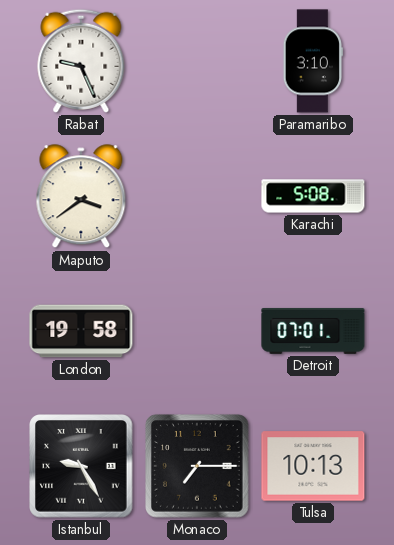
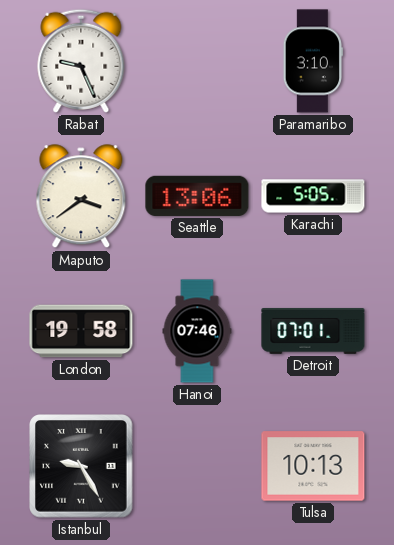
Seattle: none -> 13:06 (197, 196)
Karachi: 5:08 -> 5:05 (313, 196)
Hanoi: none -> 07:46 (197, 331)
Monaco: 7:15 -> none (197, 466)
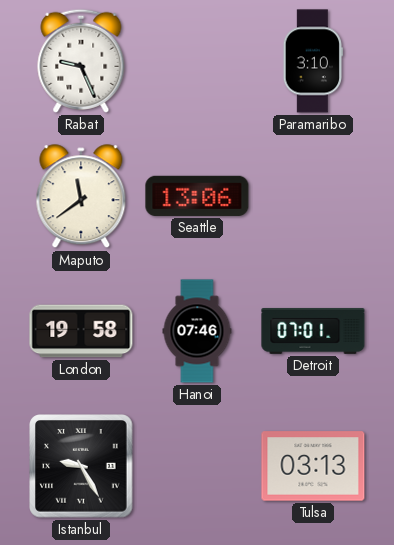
Maputo: 3:39 -> 11:39 (81, 197)
Karachi: 5:05 -> none (313, 196)
Tulsa: 10:13 -> 03:13 (313, 466)
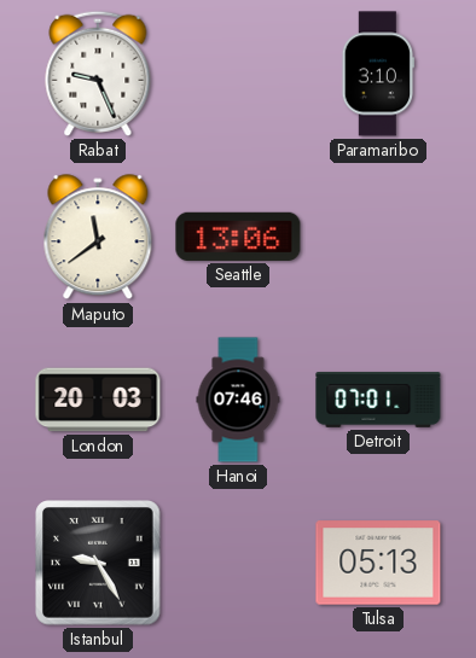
London: 19:58 -> 20:03 (98, 400)
Tulsa: 03:13 -> 05:13 (378, 563)
